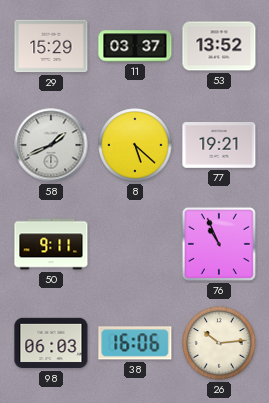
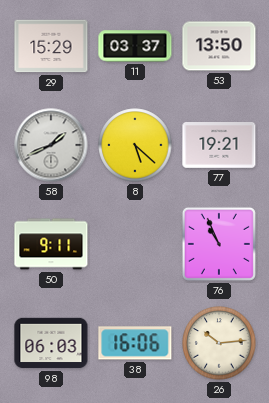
53: 13:52 -> 13:50 (219, 46)
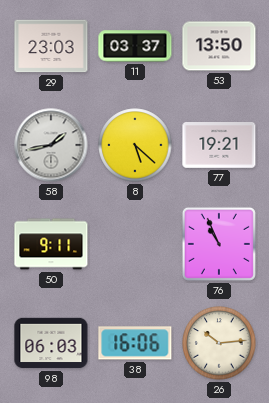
29: 15:29 -> 23:03 (51, 46)
58: 1:41 -> 1:43 (51, 145)
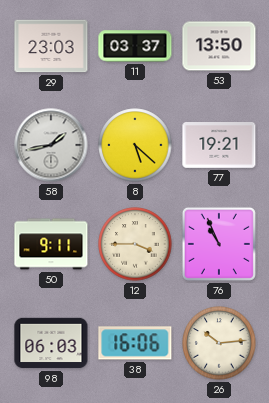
12: none -> 3:45 (135, 244)
